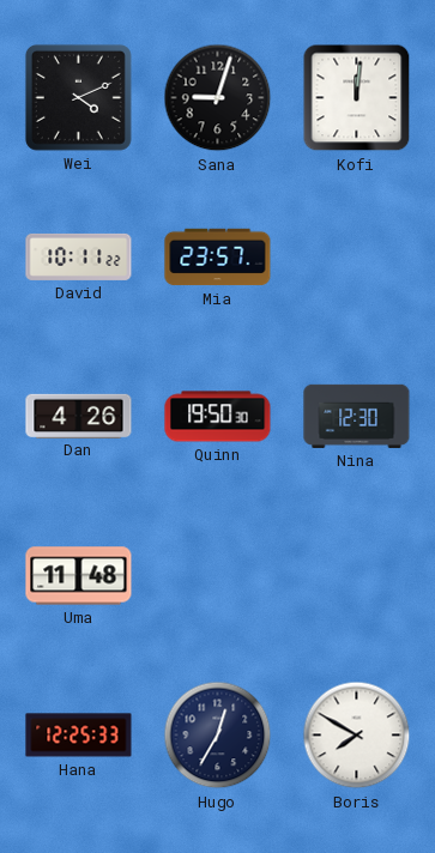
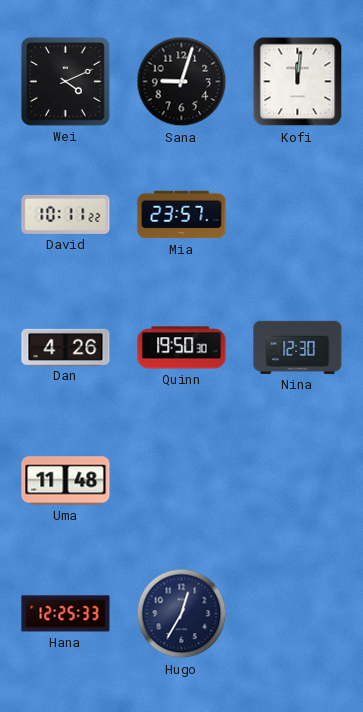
Boris: 7:50 -> none (357, 736)
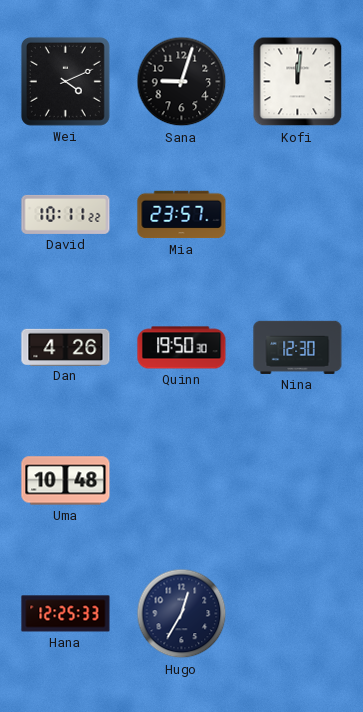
Uma: 11:48 -> 10:48 (66, 481)
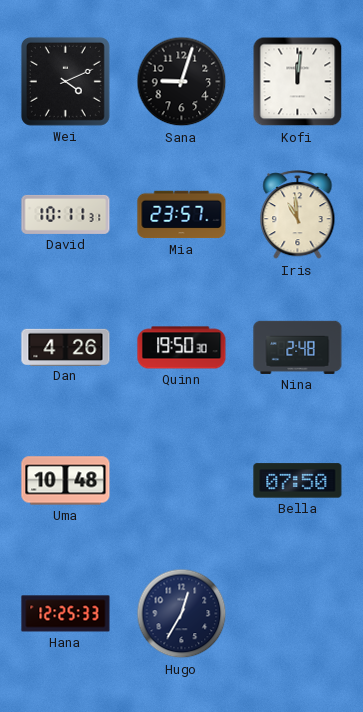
David: 10:11:22 -> 10:11:31 (66, 214)
Iris: none -> 10:59 (298, 215)
Nina: 12:30 -> 2:48 (298, 347)
Bella: none -> 07:50 (298, 481)
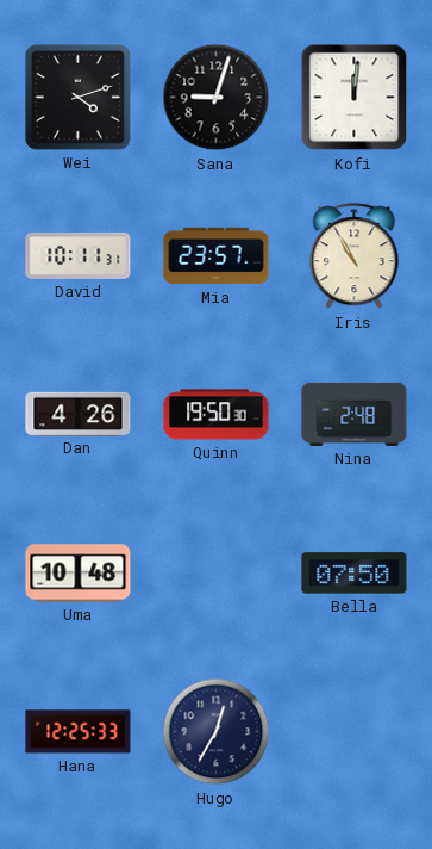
Wei: 4:11 -> 4:12 (77, 97)
Iris: 10:59 -> 10:55 (355, 256)
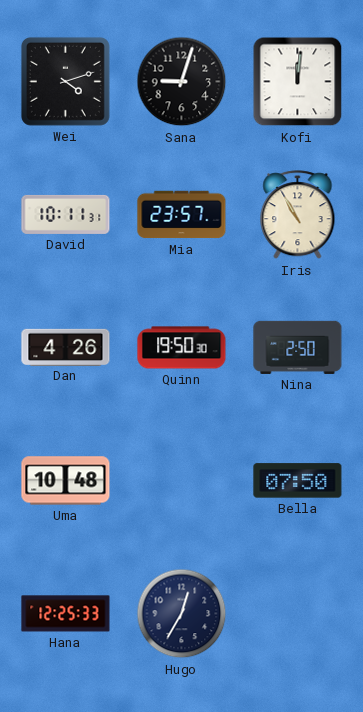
Nina: 2:48 -> 2:50 (298, 347)
